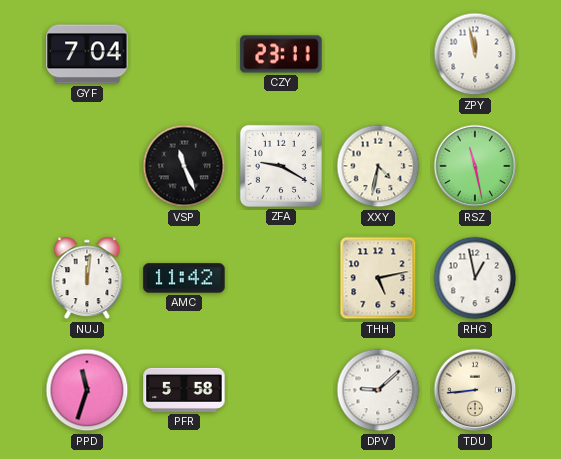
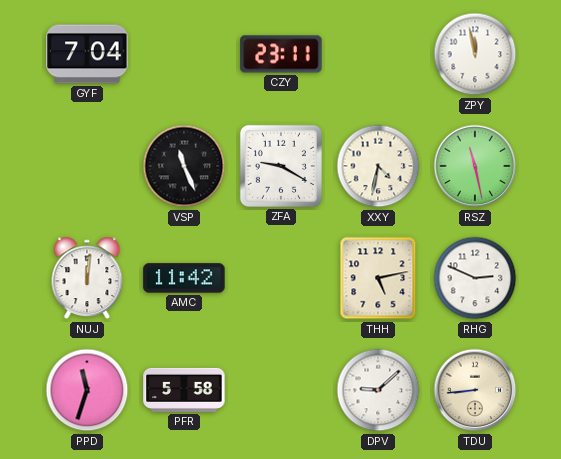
RHG: 12:58 -> 2:49 (475, 278)
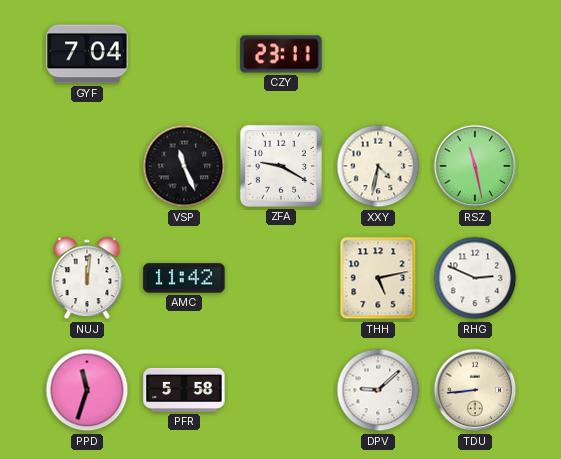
ZPY: 11:58 -> none (475, 54)
